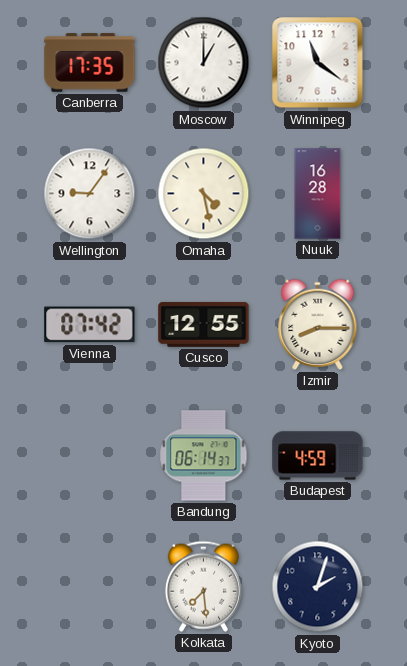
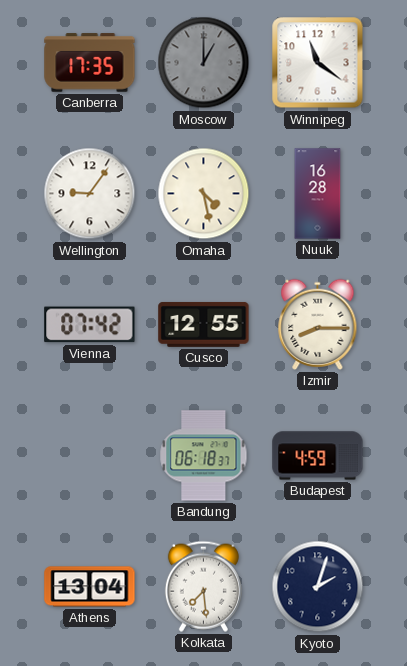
Moscow dial: white -> grey (204, 63)
Bandung: 06:14 -> 06:18 (204, 456)
Athens: none -> 13:04 (90, 587)
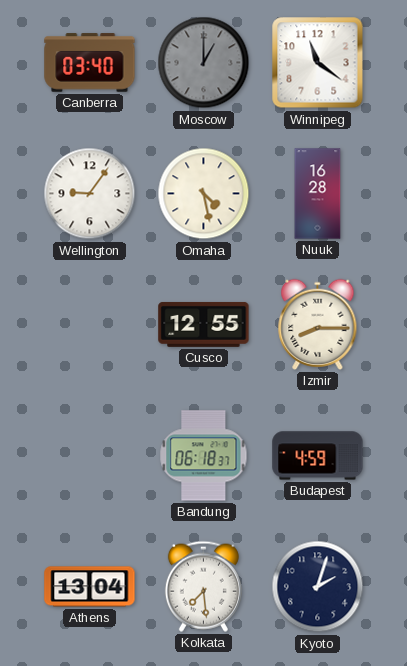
Canberra: 17:35 -> 03:40 (90, 63)
Vienna: 07:42 -> none (90, 325)
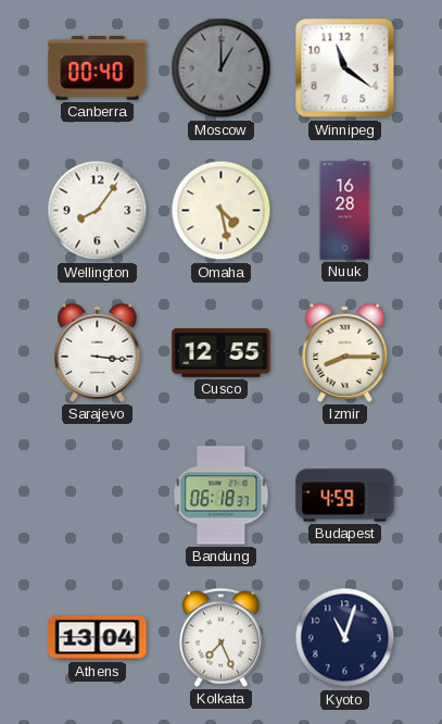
Canberra: 03:40 -> 00:40 (98, 68)
Wellington: 9:06 -> 8:06 (98, 211)
Sarajevo: none -> 3:16 (98, 352)
Kolkata: 7:29 -> 7:26 (220, 637)
Kyoto: 2:03 -> 11:03 (345, 638)
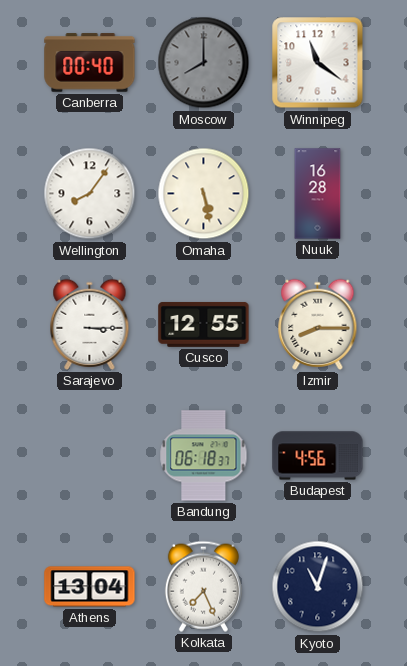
Moscow: 1:00 -> 8:00 (204, 63)
Omaha: 4:28 -> 5:28 (204, 194)
Sarajevo: 3:16 -> 3:15 (90, 324)
Budapest: 4:59 -> 4:56 (318, 456)
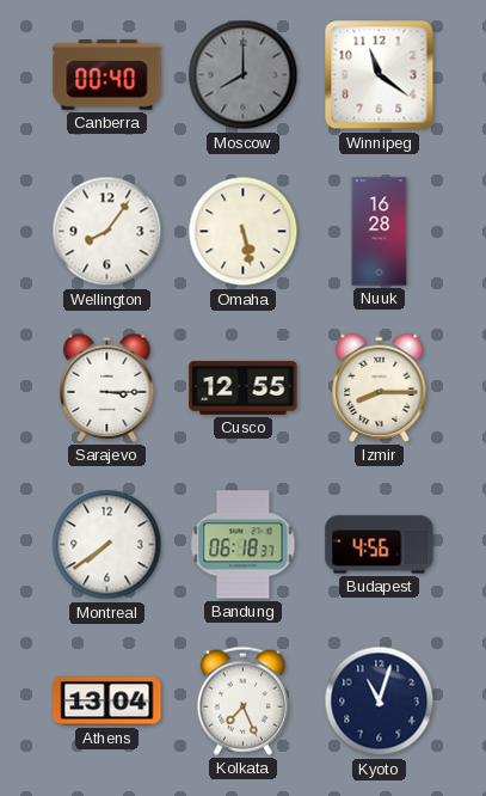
Montreal: none -> 7:39 (107, 545)
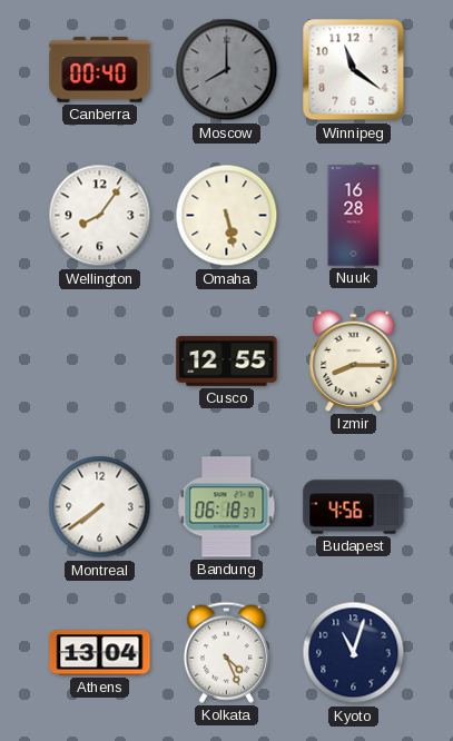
Sarajevo: 3:15 -> none (107, 387)
Kolkata: 7:26 -> 4:26 (226, 652)
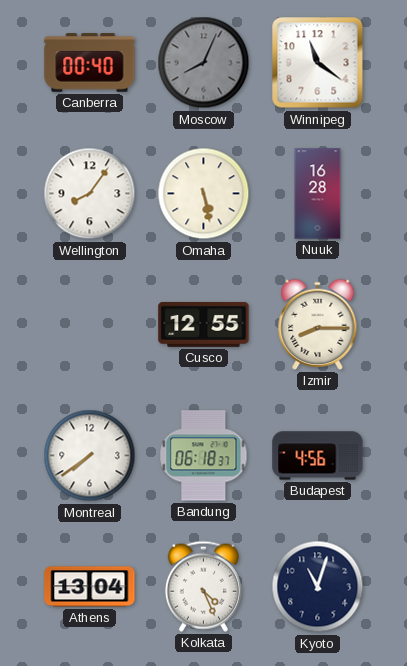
Moscow: 8:00 -> 8:04 (204, 63)
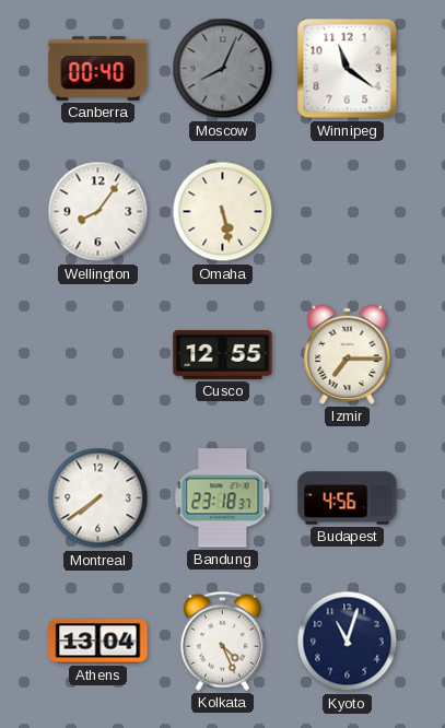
Nuuk: 16:28 -> none (318, 194)
Izmir: 8:15 -> 7:15 (348, 354)
Bandung: 06:18 -> 23:18 (223, 498)
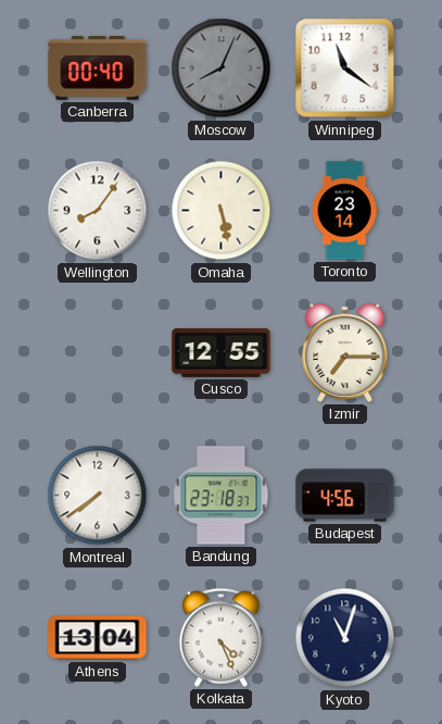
Toronto: none -> 23:14 (344, 211)
